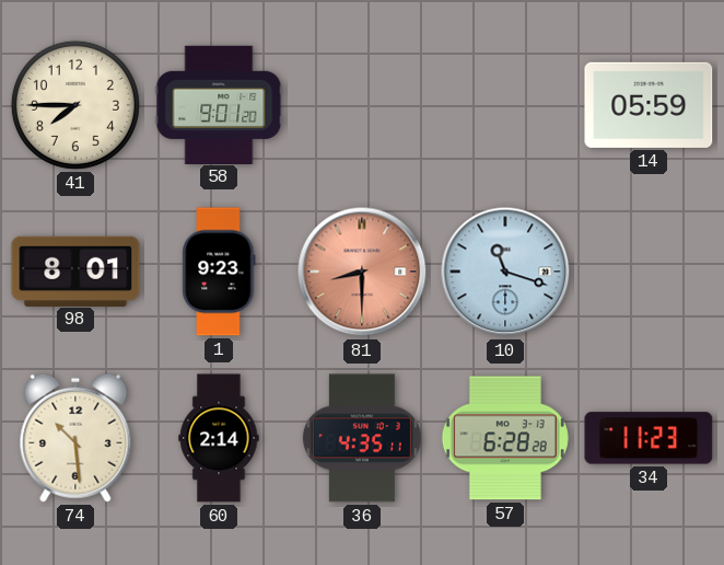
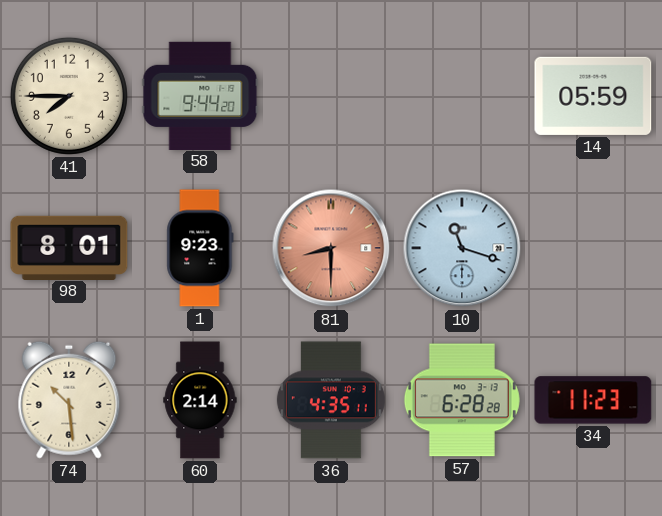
58: 9:01 -> 9:44 (200, 95)
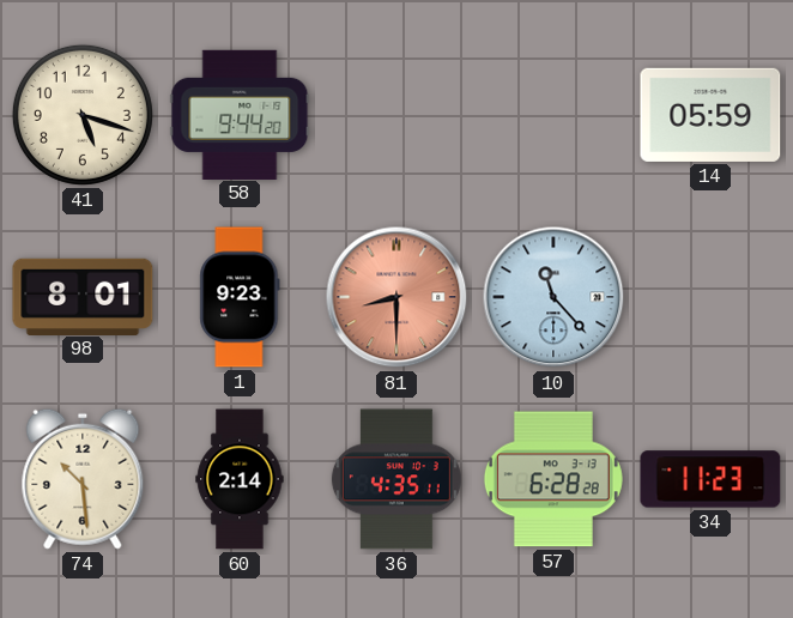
41: 7:45 -> 5:18 (83, 115)
10: 11:18 -> 11:23 (553, 297)
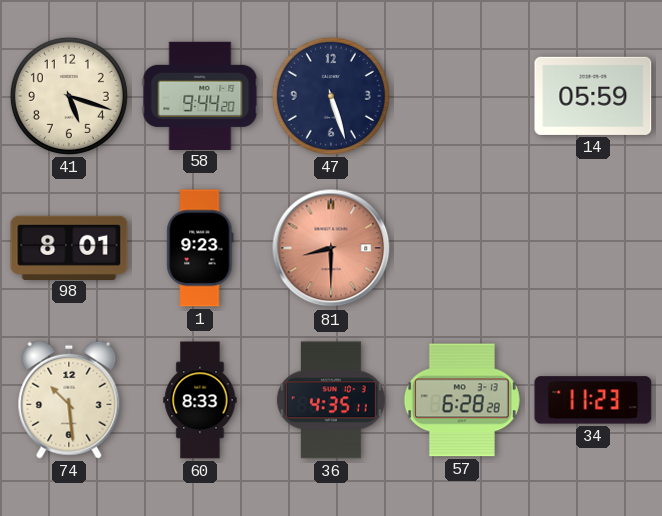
47: none -> 5:27 (331, 96)
10: 11:23 -> none (553, 297)
60: 2:14 -> 8:33 (200, 400)
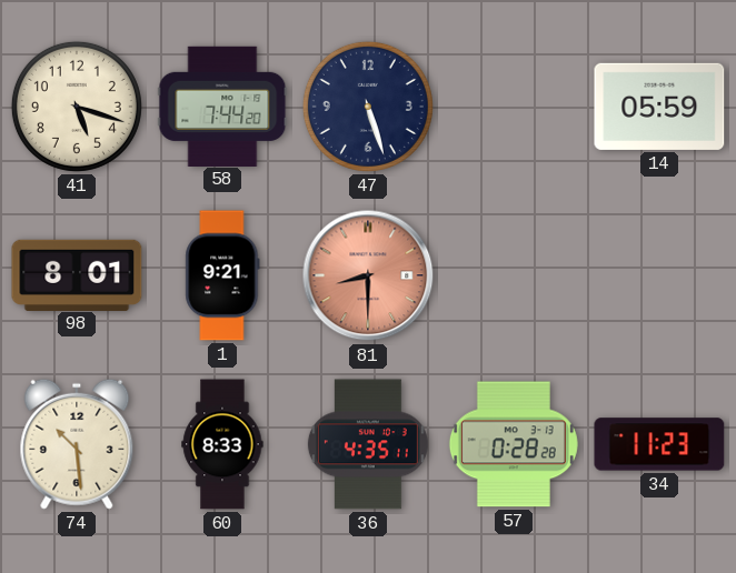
58: 9:44 -> 7:44 (222, 105)
1: 9:23 -> 9:21 (222, 275)
57: 6:28 -> 0:28 (514, 444)
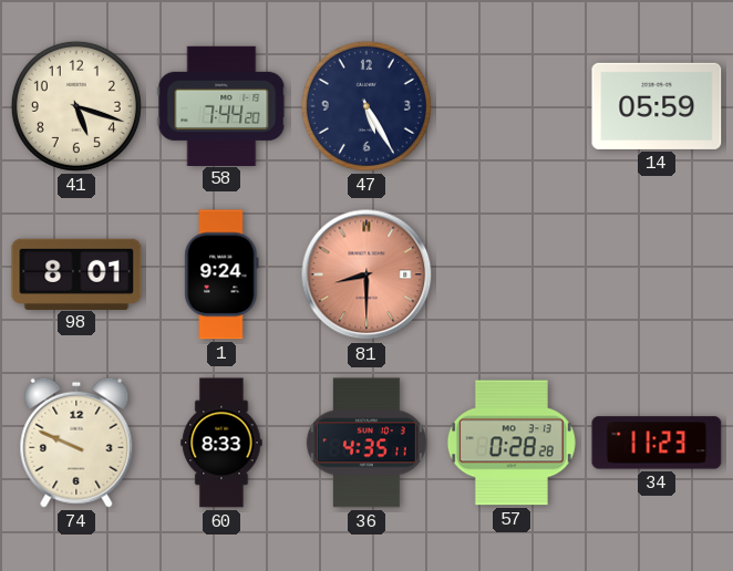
47: 5:27 -> 5:25 (366, 106)
1: 9:21 -> 9:24 (221, 274)
74: 10:29 -> 9:49 (76, 443)
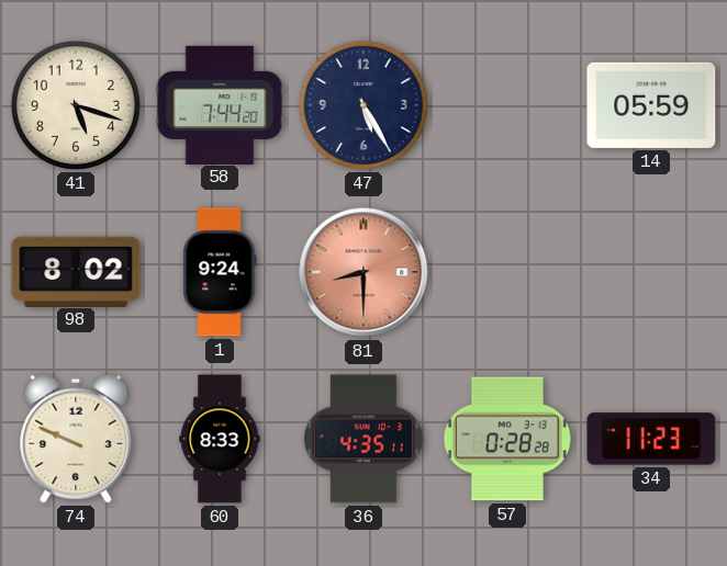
98: 8:01 -> 8:02 (76, 271)
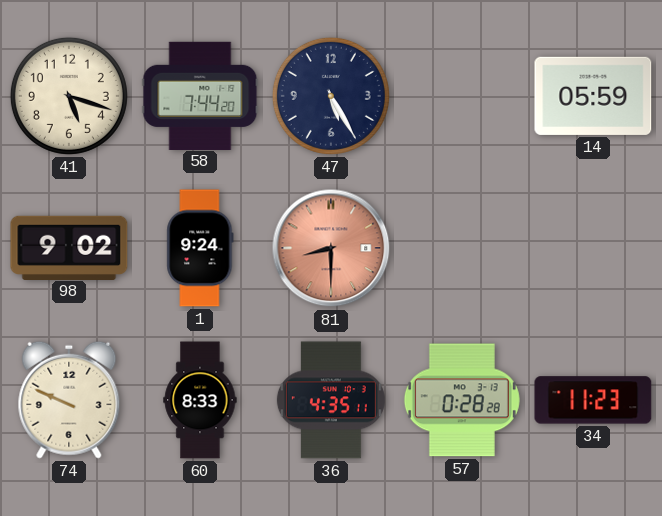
98: 8:02 -> 9:02 (69, 247)
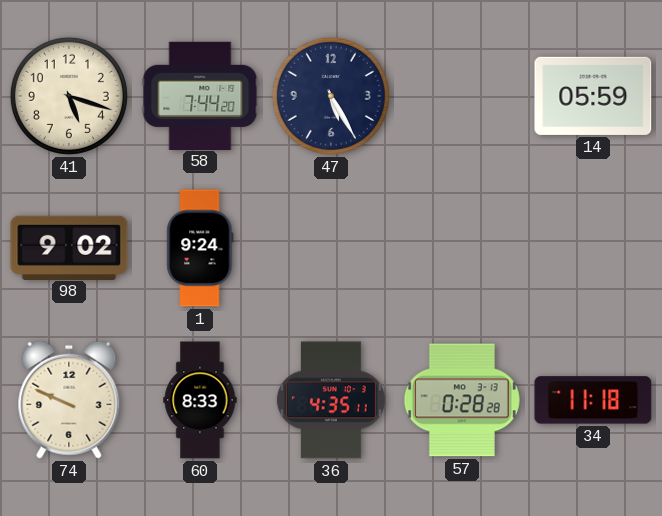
81: 8:30 -> none (331, 248)
34: 11:23 -> 11:18 (593, 400)
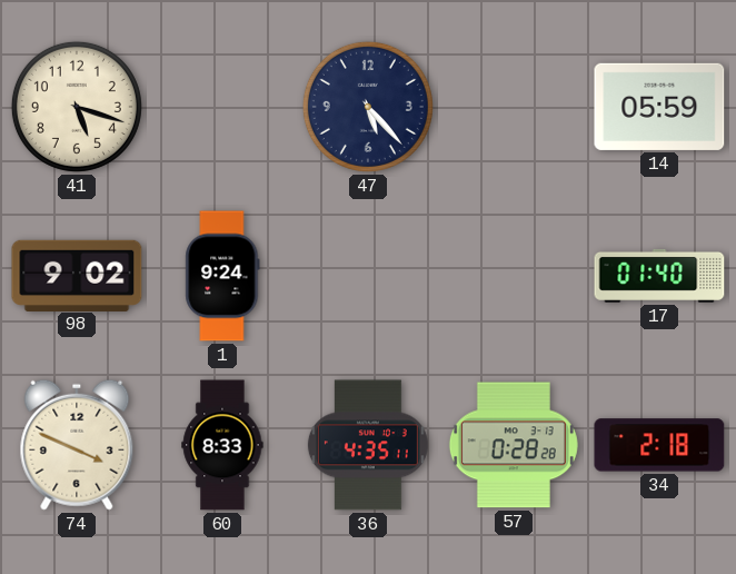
58: 7:44 -> none (200, 95)
47: 5:25 -> 5:23 (368, 107)
17: none -> 01:40 (659, 276)
74: 9:49 -> 3:49 (77, 445)
34: 11:18 -> 2:18 (659, 445)
